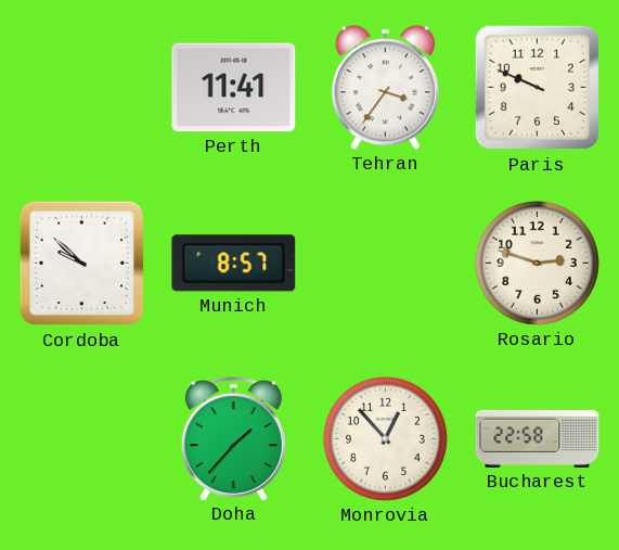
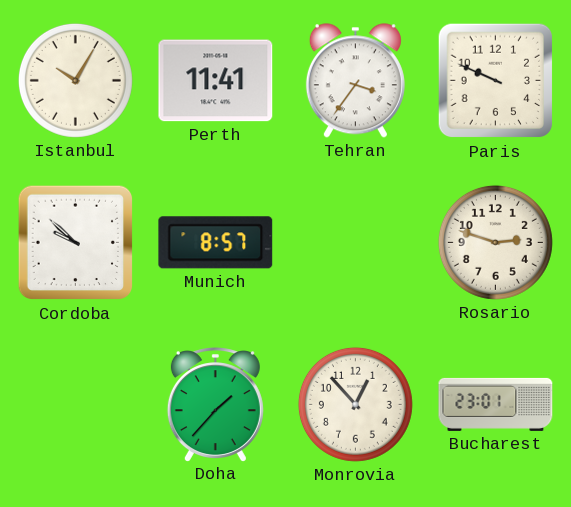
Istanbul: none -> 10:05 (75, 80)
Bucharest: 22:58 -> 23:01 (496, 404)
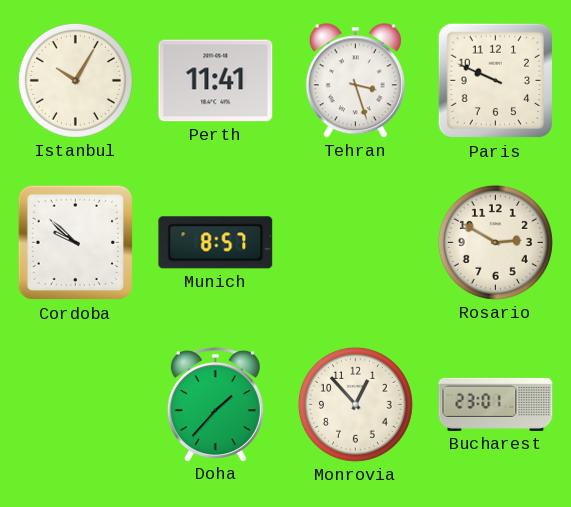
Tehran: 3:36 -> 3:27 (355, 81)
Rosario: 2:48 -> 2:50 (495, 242)
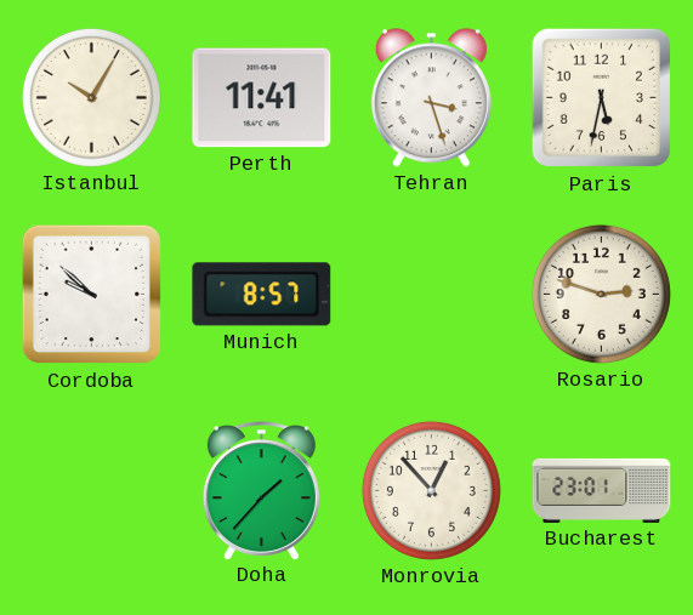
Paris: 9:49 -> 5:32 (602, 98)
Rosario: 2:50 -> 2:48 (601, 294)
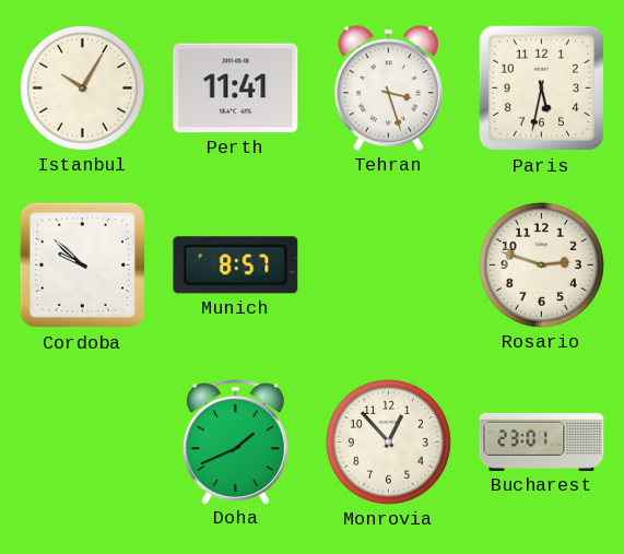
Doha: 1:37 -> 1:41 (235, 441)
